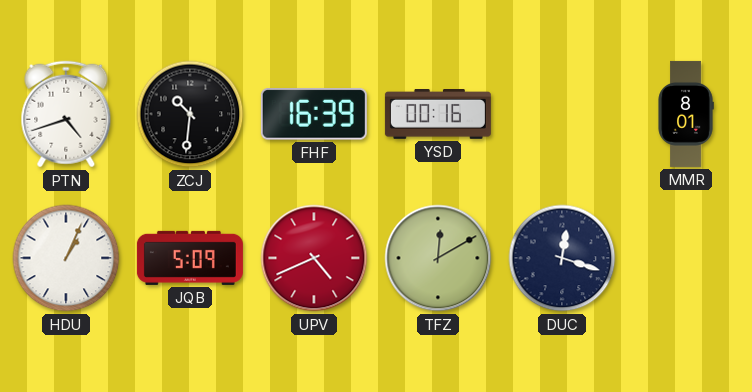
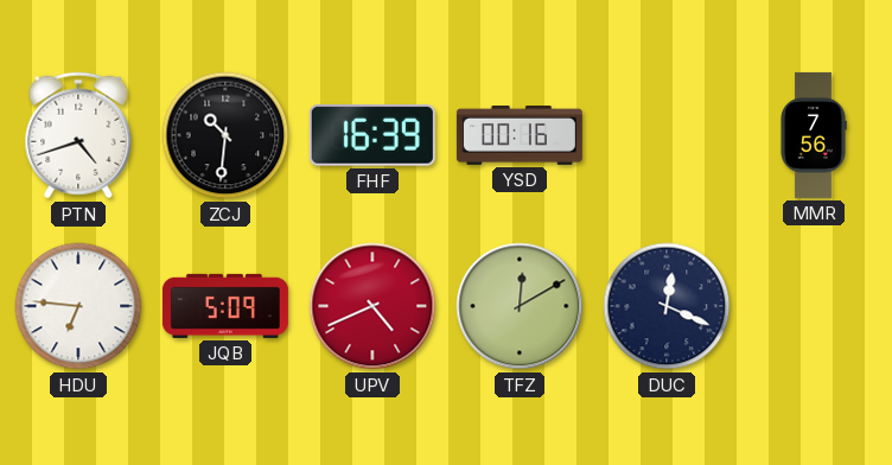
MMR: 8:01 -> 7:56 (814, 135)
HDU: 1:04 -> 6:46 (78, 306)
DUC: 12:18 -> 12:19 (667, 306)
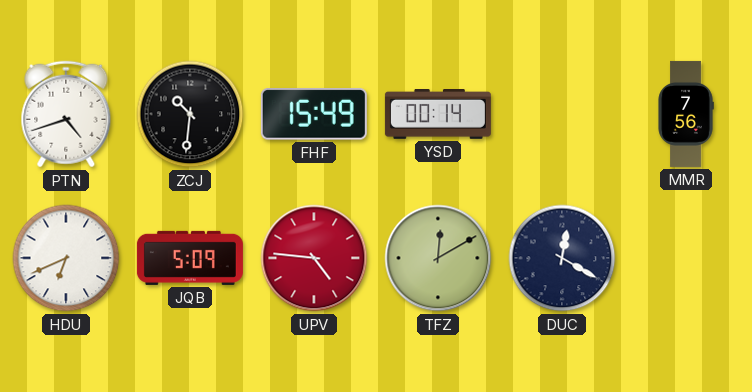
FHF: 16:39 -> 15:49 (314, 114)
YSD: 00:16 -> 00:14 (438, 115)
HDU: 6:46 -> 6:41 (66, 258)
UPV: 4:41 -> 4:46 (314, 258)
DUC: 12:19 -> 12:20 (562, 258)
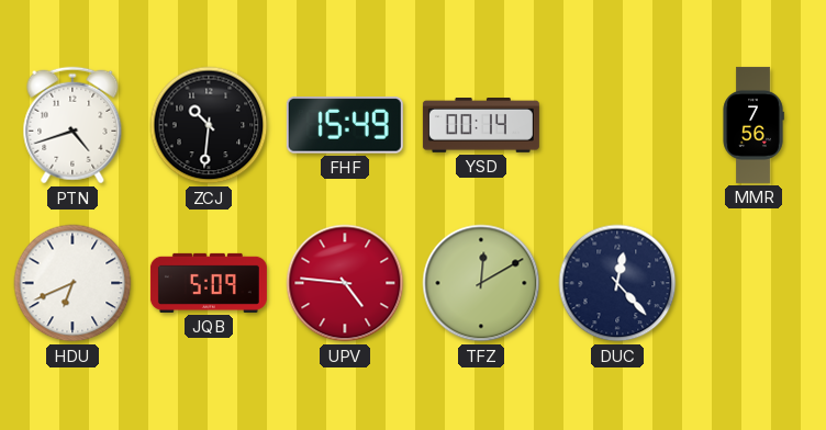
DUC: 12:20 -> 12:23 (617, 283)
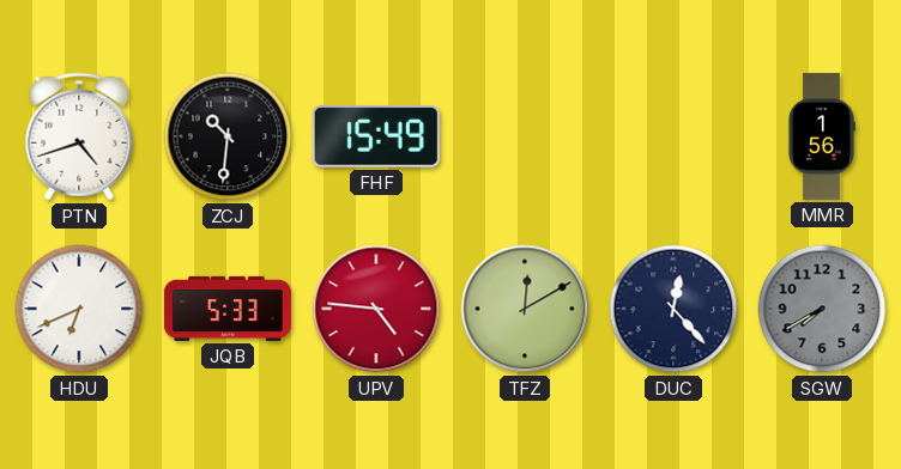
YSD: 00:14 -> none (481, 126)
MMR: 7:56 -> 1:56 (822, 136)
JQB: 5:09 -> 5:33 (228, 309)
SGW: none -> 7:40 (822, 309)
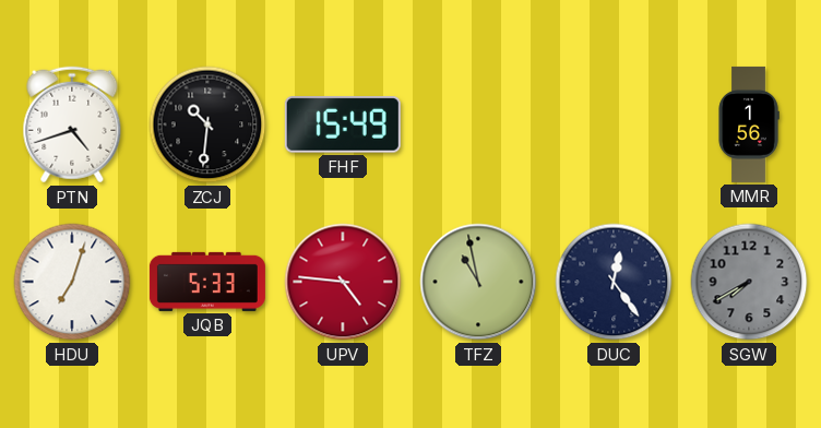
HDU: 6:41 -> 7:03 (72, 282)
TFZ: 12:10 -> 10:58 (478, 282)
DUC: 12:23 -> 12:24 (614, 282)
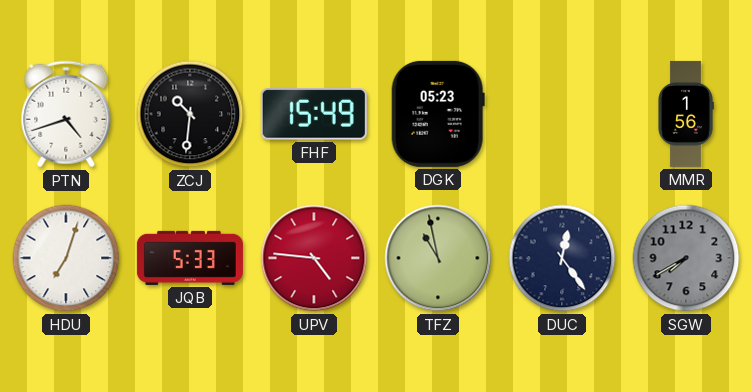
DGK: none -> 05:23 (438, 114)
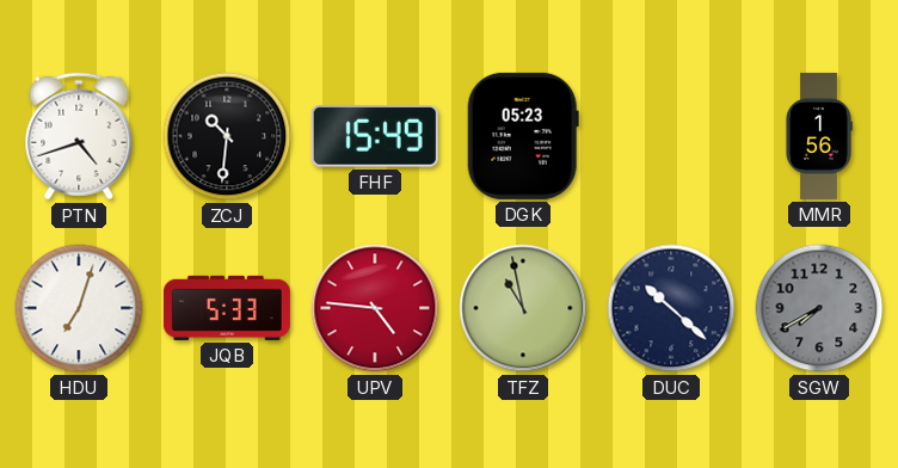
DUC: 12:24 -> 10:22 (671, 308)
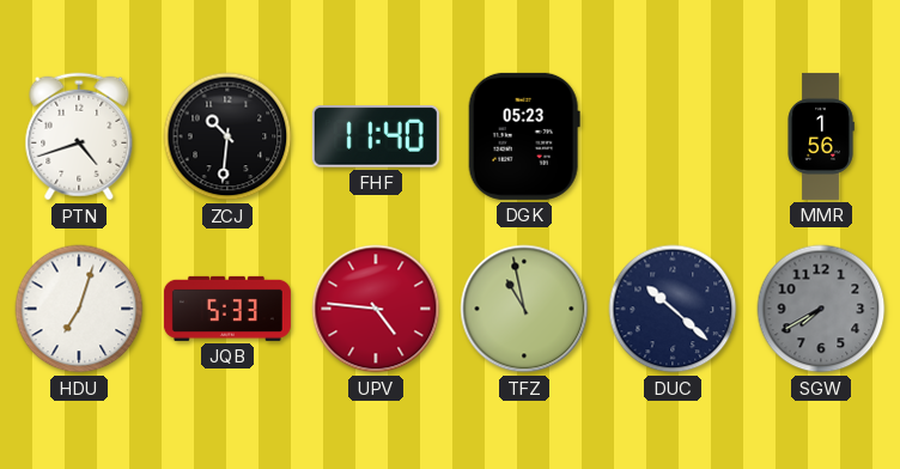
FHF: 15:49 -> 11:40 (376, 136)
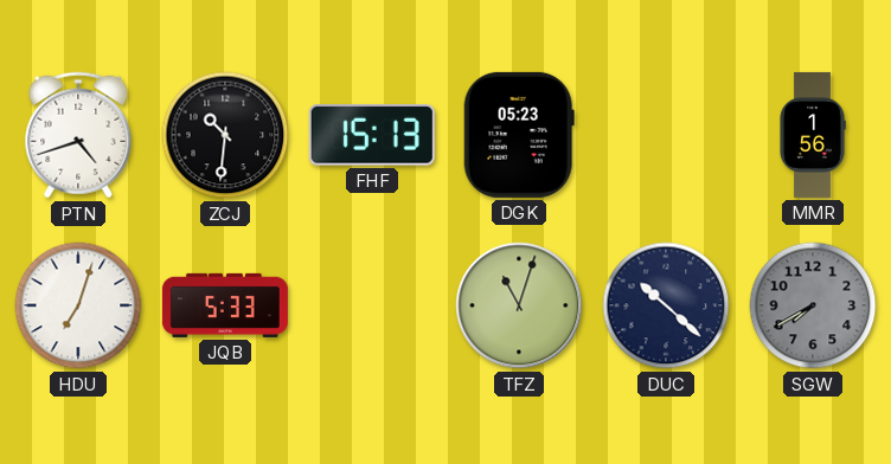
FHF: 11:40 -> 15:13 (372, 135)
UPV: 4:46 -> none (376, 309)
TFZ: 10:58 -> 11:03 (519, 305)
